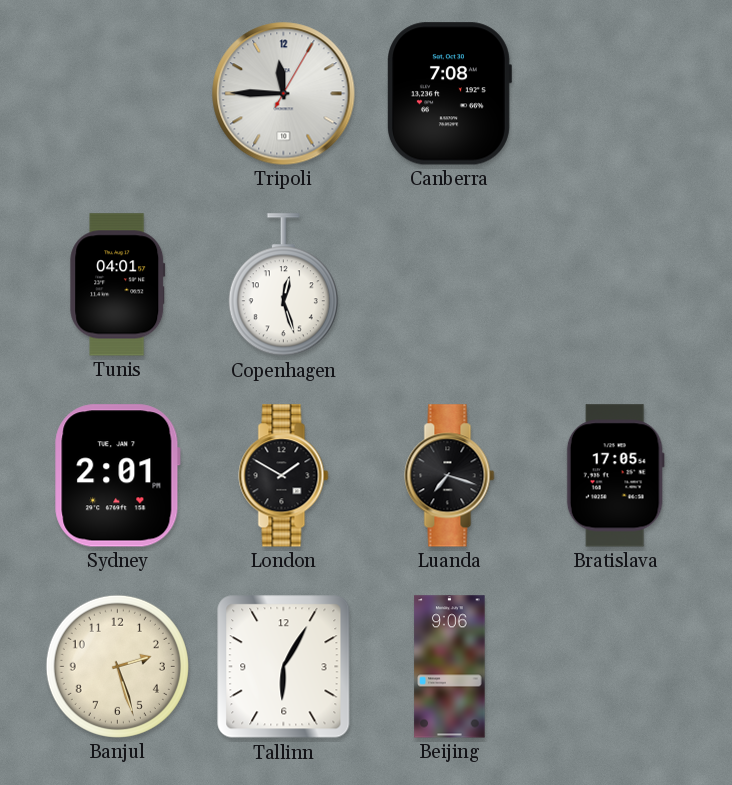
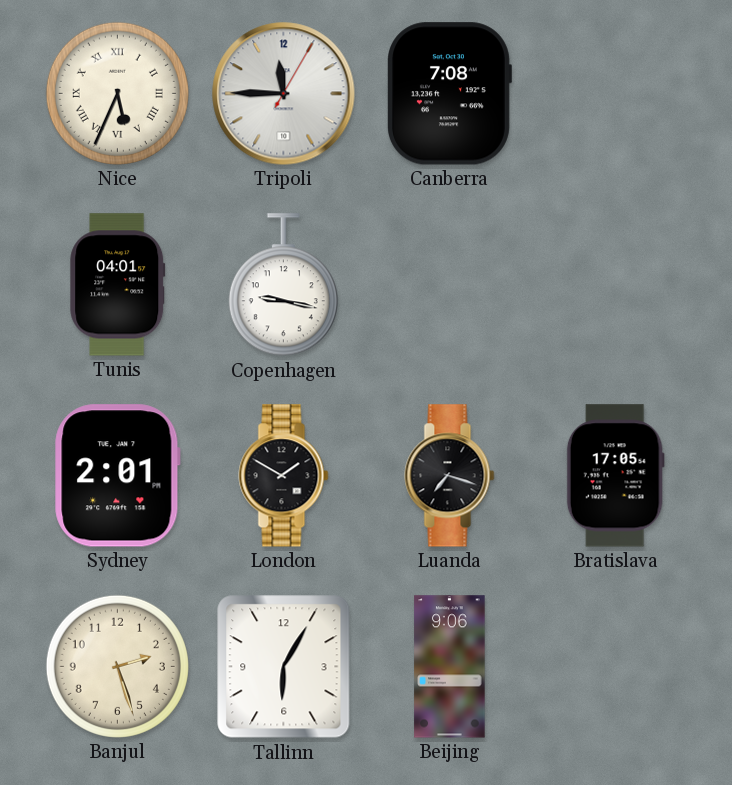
Nice: none -> 5:34 (117, 93)
Copenhagen: 12:27 -> 9:17 (283, 285)
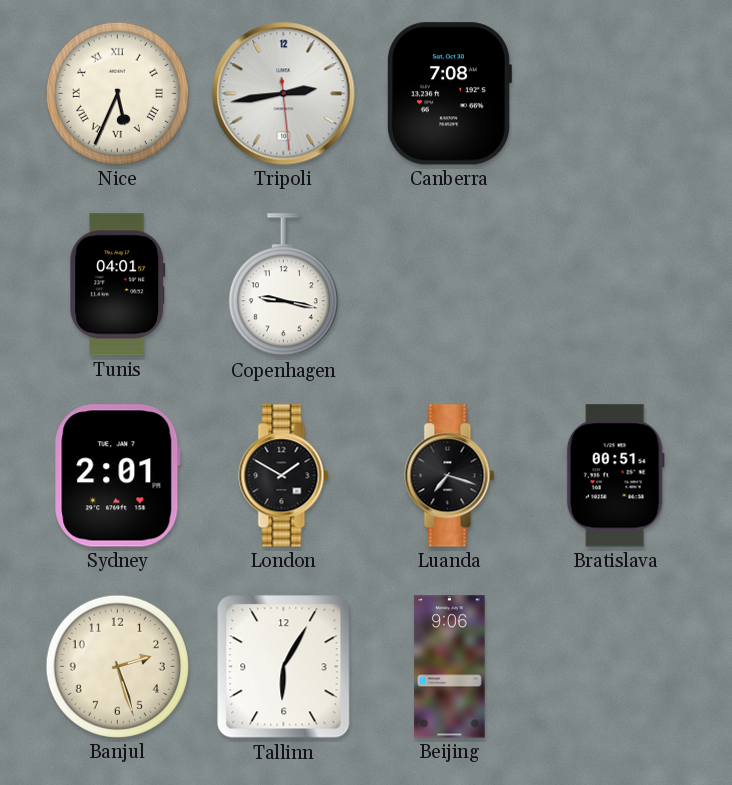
Tripoli: 11:45 -> 2:43 (284, 94)
Bratislava: 17:05 -> 00:51 (615, 476)
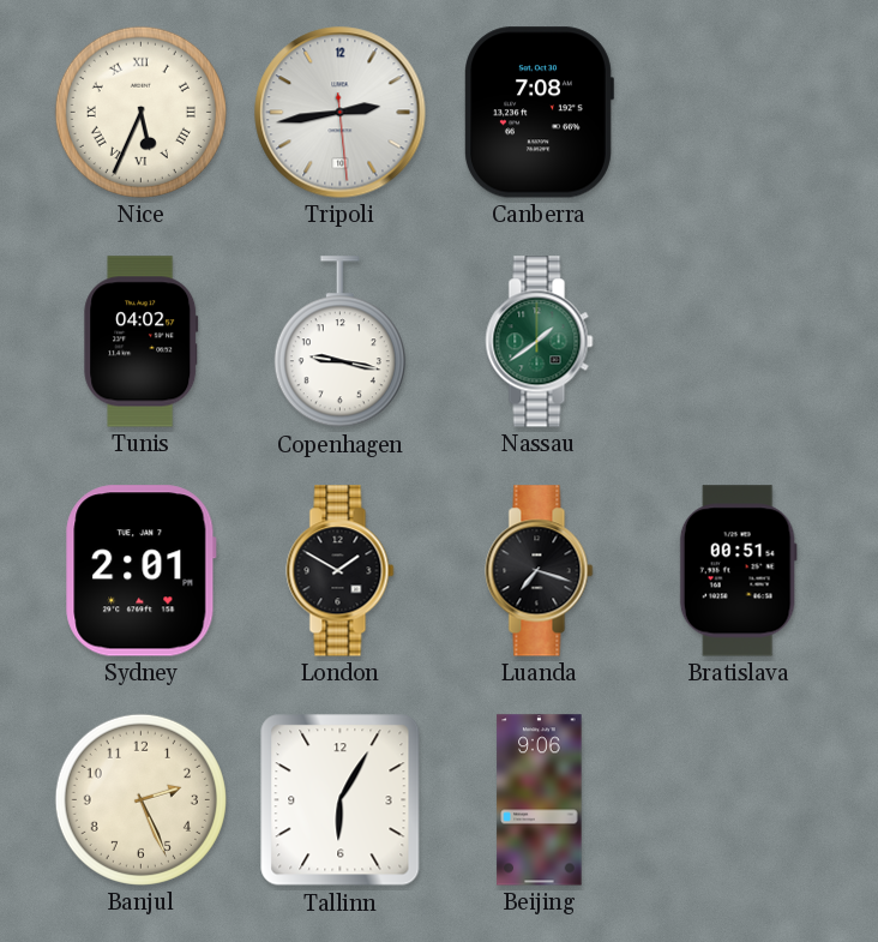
Tunis: 04:01 -> 04:02 (142, 342)
Nassau: none -> 1:39 (540, 342)
Banjul: 2:27 -> 2:26 (140, 799)
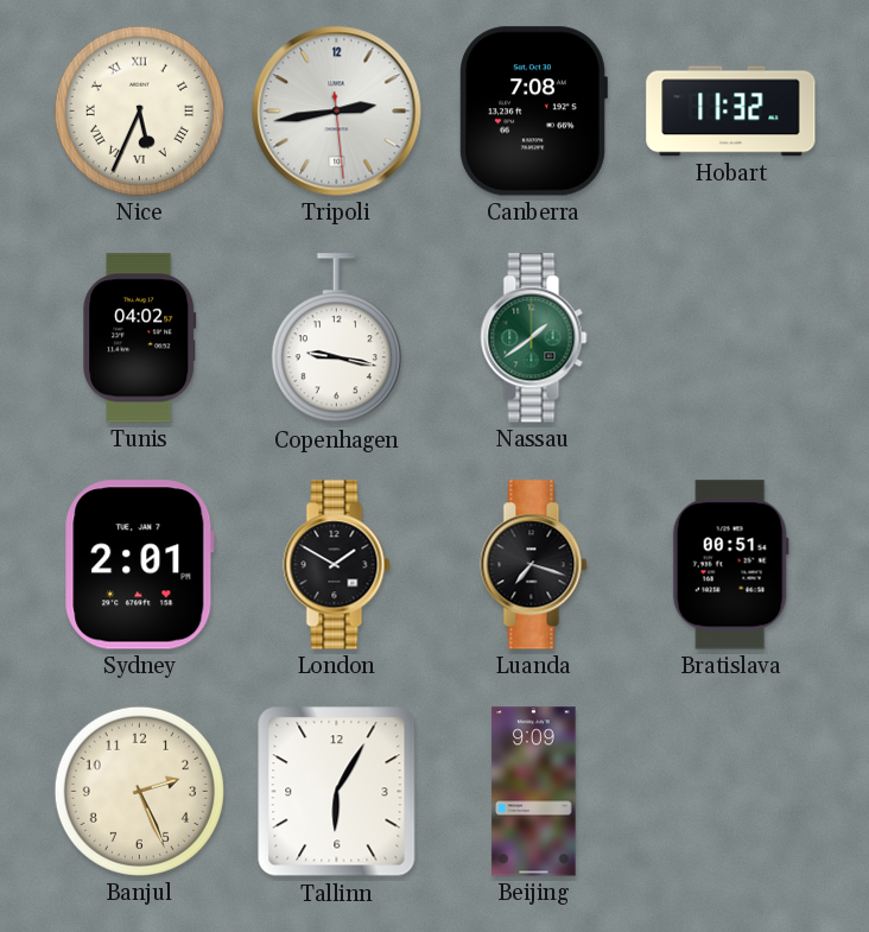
Hobart: none -> 11:32 (731, 112)
Beijing: 9:06 -> 9:09 (534, 792)
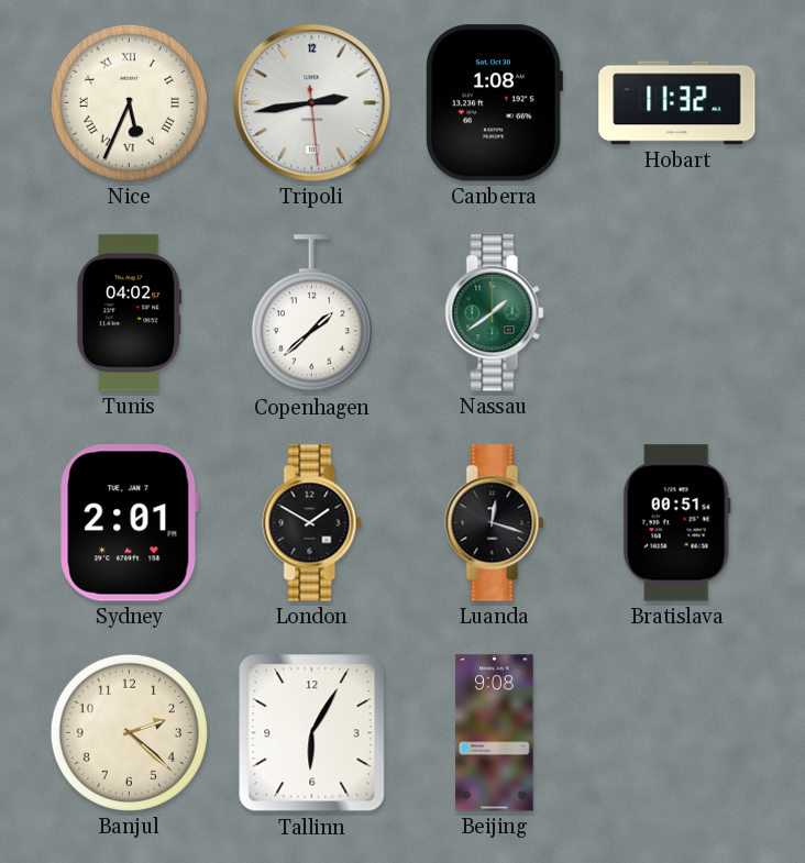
Canberra: 7:08 -> 1:08 (495, 103)
Copenhagen: 9:17 -> 1:38 (311, 313)
Luanda: 7:18 -> 12:18 (495, 523)
Banjul: 2:26 -> 2:22 (129, 732)
Beijing: 9:09 -> 9:08 (495, 733)
